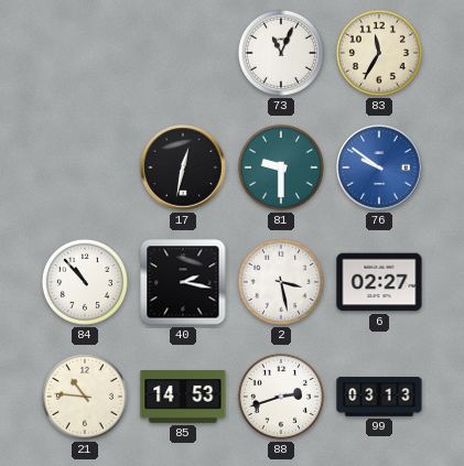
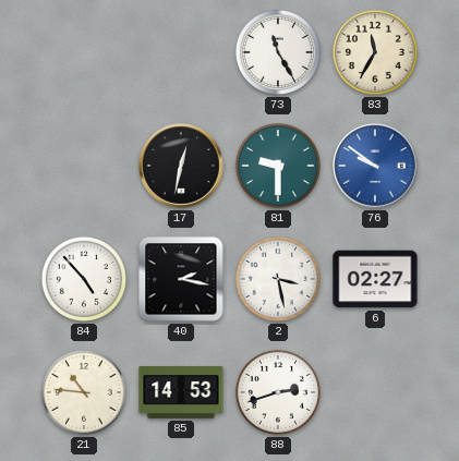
73: 11:04 -> 11:25 (278, 52)
84: 10:53 -> 4:53 (84, 279)
99: 03:13 -> none (379, 398)
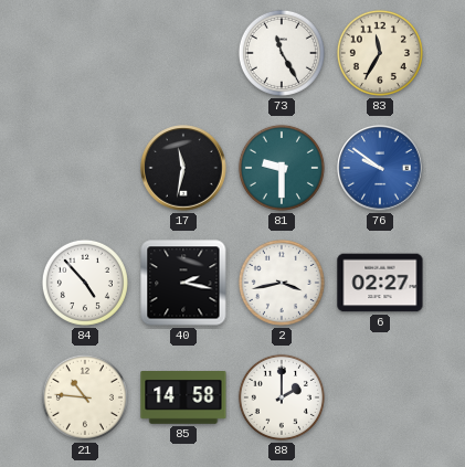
17: 12:32 -> 11:32 (183, 168)
2: 3:28 -> 3:43 (282, 283)
85: 14:53 -> 14:58 (183, 399)
88: 2:42 -> 2:00 (282, 397)
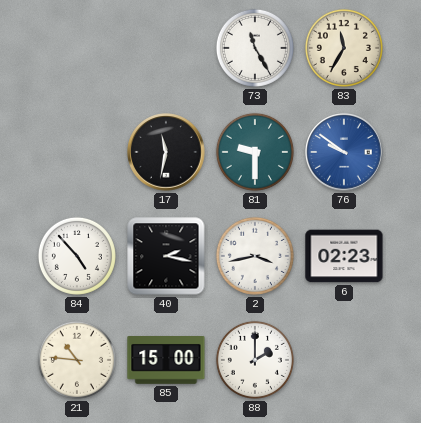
6: 02:27 -> 02:23 (344, 256)
85: 14:58 -> 15:00 (166, 361)
